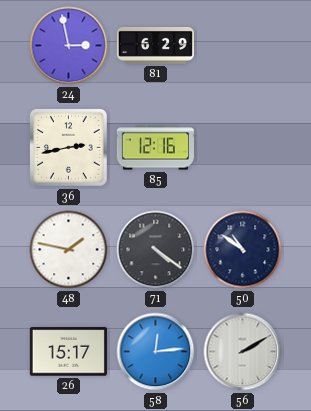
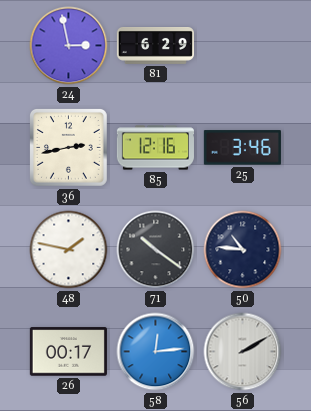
25: none -> 3:46 (242, 148)
71: 4:21 -> 10:21 (156, 250)
50: 10:51 -> 10:46 (243, 250)
26: 15:17 -> 00:17 (68, 352)
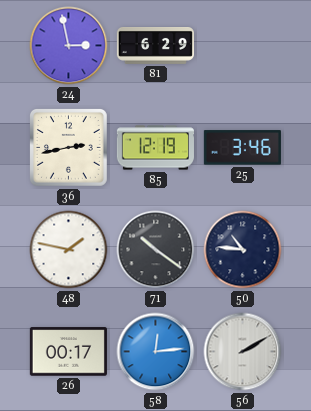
85: 12:16 -> 12:19 (155, 148)
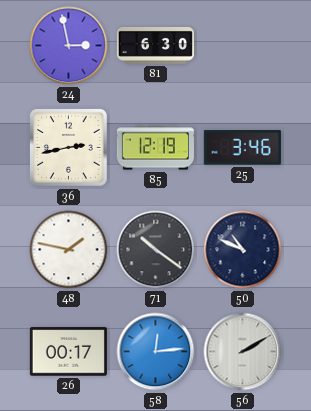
81: 6:29 -> 6:30 (155, 46)
50: 10:46 -> 10:49 (243, 250)
